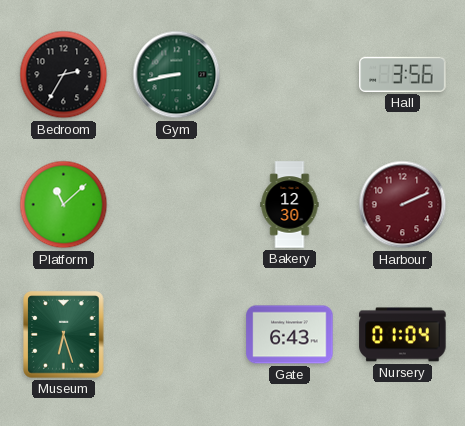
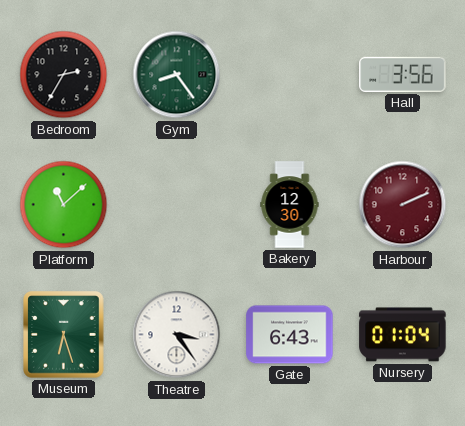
Gym: 8:43 -> 8:24 (177, 75)
Theatre: none -> 3:24 (177, 335)
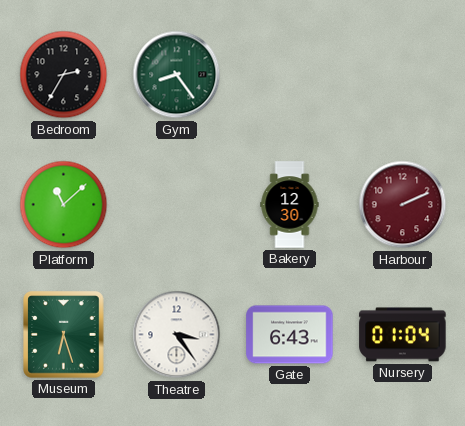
Hall: 3:56 -> none (403, 74)
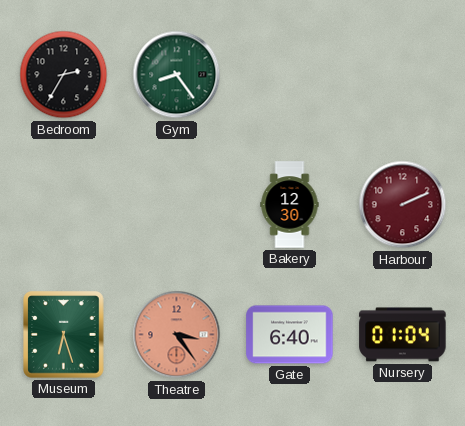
Platform: 11:08 -> none (64, 205)
Theatre dial: white -> salmon (177, 335)
Gate: 6:43 -> 6:40 (290, 335)
